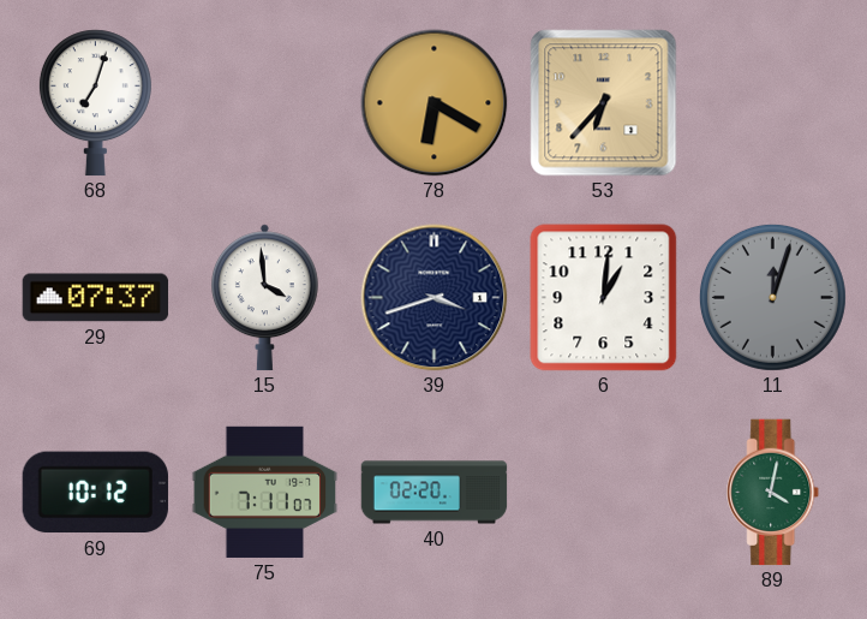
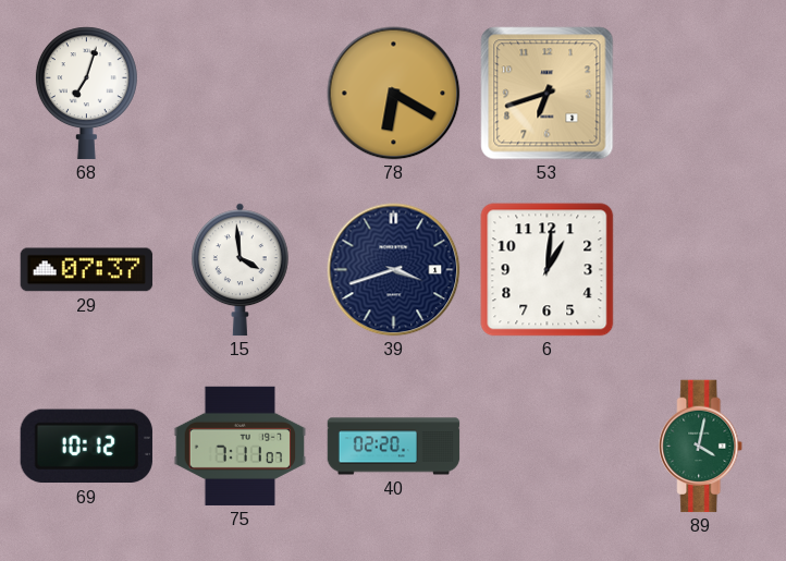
53: 6:37 -> 6:42 (548, 94)
11: 12:03 -> none (772, 297)
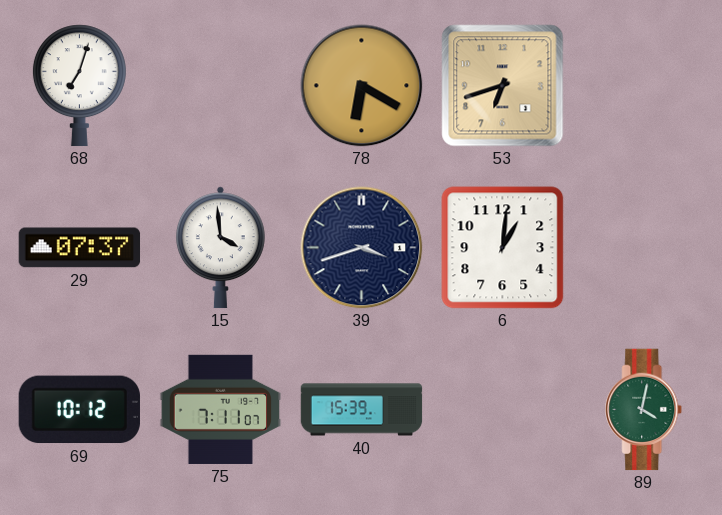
40: 02:20 -> 15:39 (362, 410)
